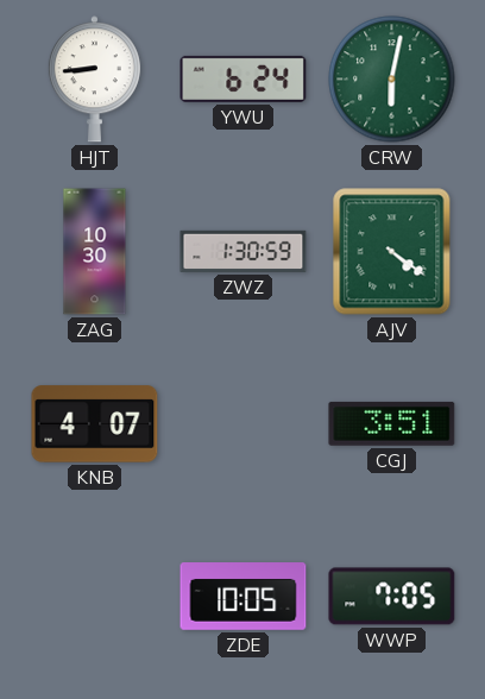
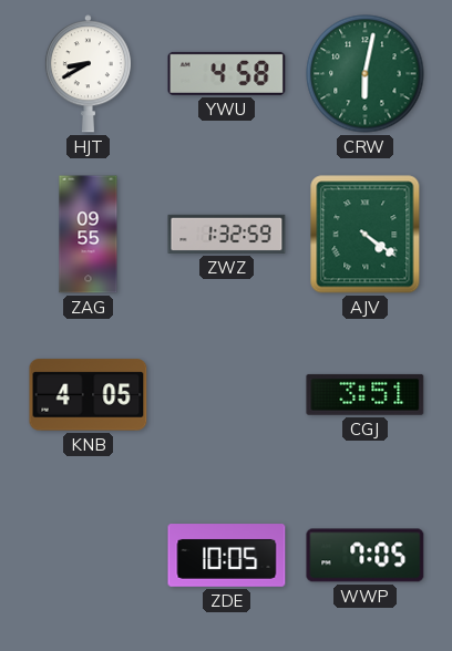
HJT: 8:44 -> 8:40 (88, 74)
YWU: 6:24 -> 4:58 (227, 73)
ZAG: 10:30 -> 09:55 (89, 235)
ZWZ: 1:30 -> 1:32 (227, 234)
KNB: 4:07 -> 4:05 (89, 395)
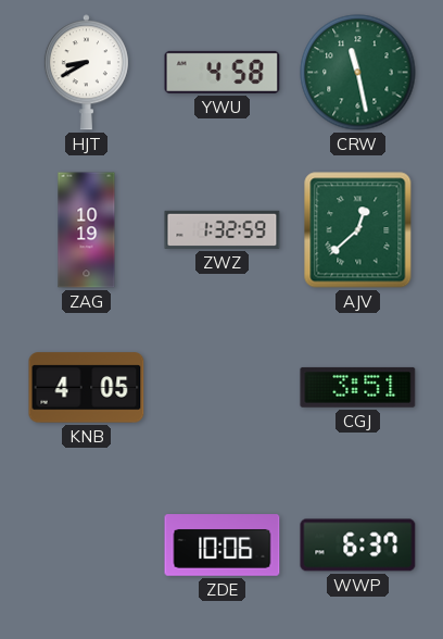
CRW: 6:02 -> 11:28 (358, 73)
ZAG: 09:55 -> 10:19 (87, 230)
AJV: 4:21 -> 12:38 (358, 230)
ZDE: 10:05 -> 10:06 (223, 546)
WWP: 7:05 -> 6:37 (358, 546)
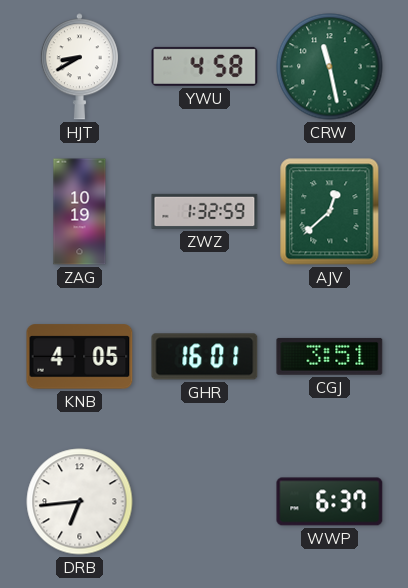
GHR: none -> 16:01 (205, 357)
DRB: none -> 6:44 (80, 502)
ZDE: 10:06 -> none (223, 546)
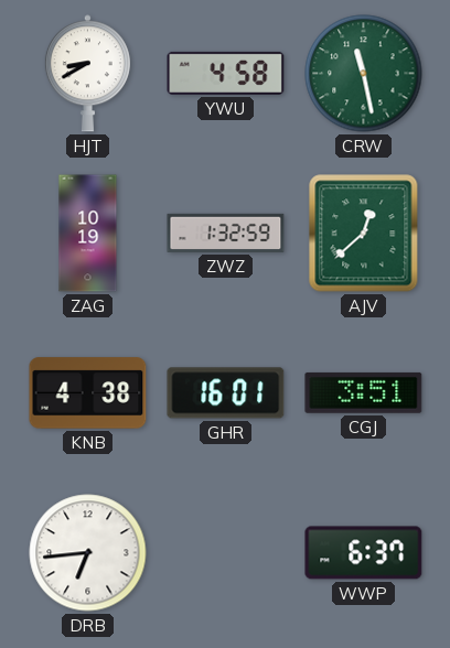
KNB: 4:05 -> 4:38 (88, 393)
